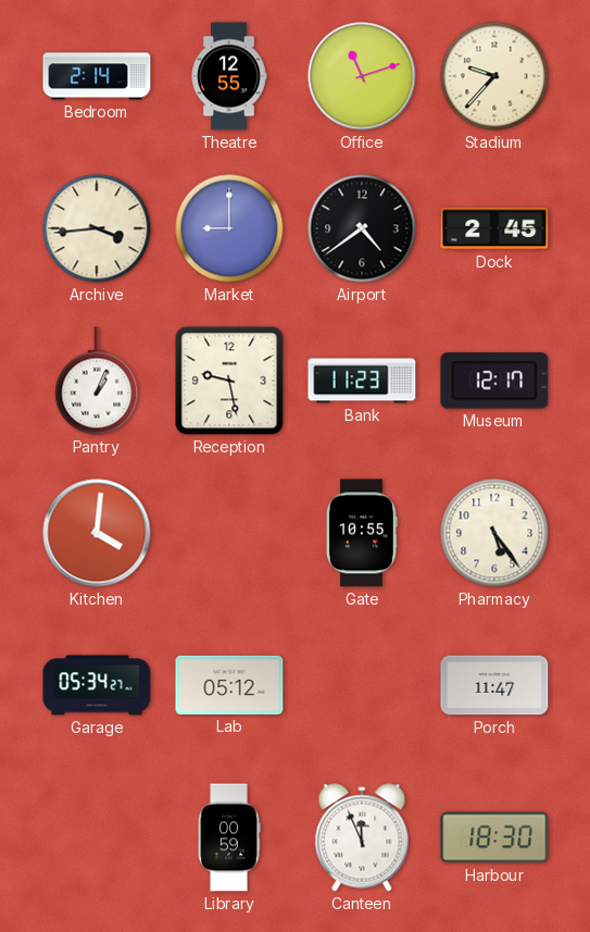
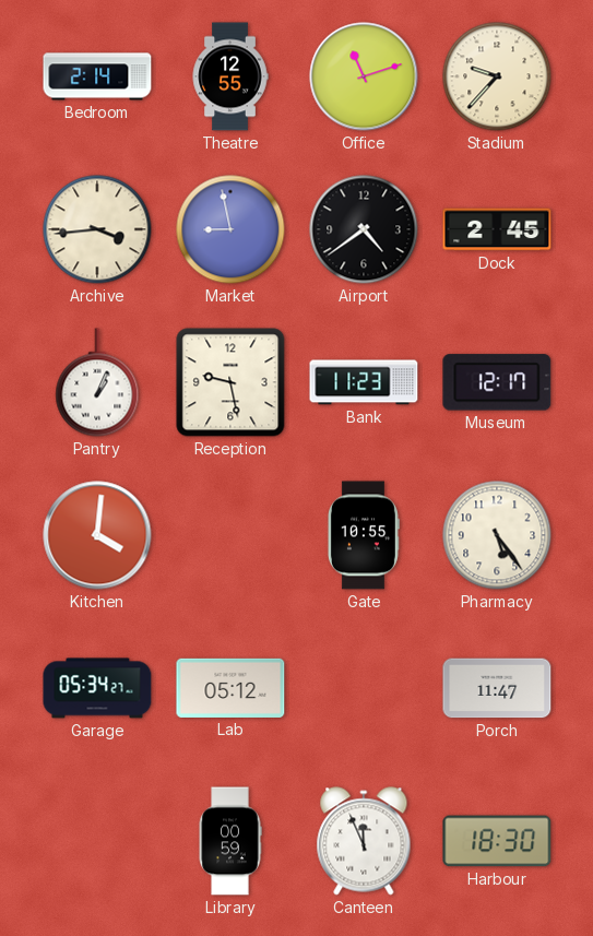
Market: 9:00 -> 8:58 (230, 229)
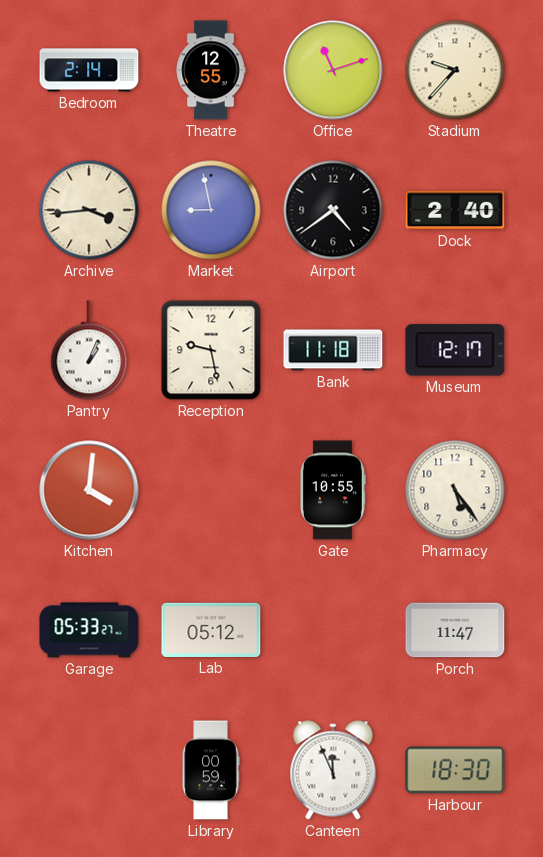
Dock: 2:45 -> 2:40 (455, 210)
Bank: 11:23 -> 11:18 (333, 350)
Garage: 05:34 -> 05:33 (89, 630)
